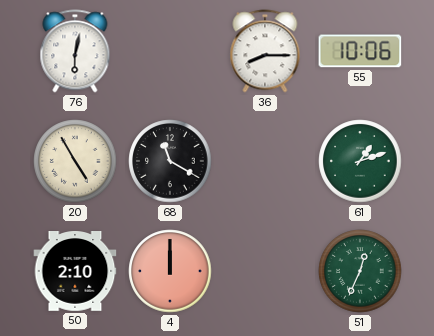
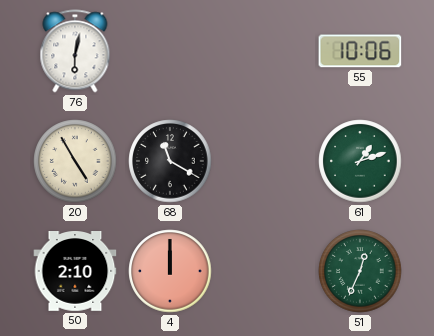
36: 8:15 -> none (265, 51)
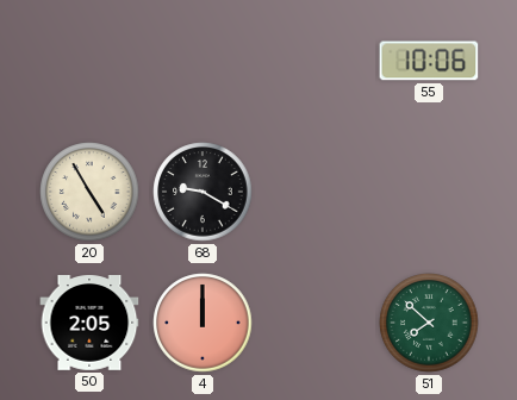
76: 6:02 -> none (75, 51)
68: 11:20 -> 9:20 (203, 192)
61: 1:12 -> none (360, 161)
50: 2:10 -> 2:05 (89, 324)
51: 12:34 -> 7:52 (429, 323)
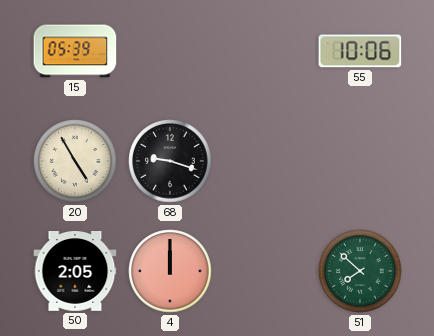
15: none -> 05:39 (75, 51)
68: 9:20 -> 9:18 (170, 161)
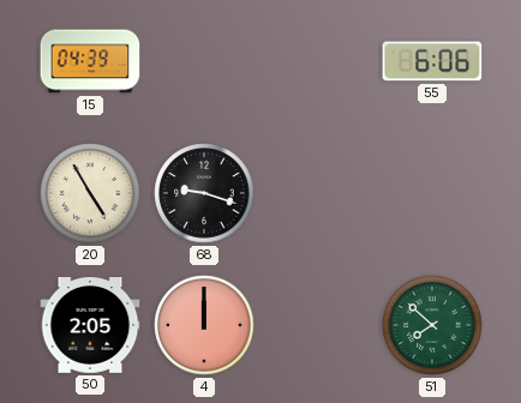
15: 05:39 -> 04:39 (90, 61)
55: 10:06 -> 6:06 (432, 61)
